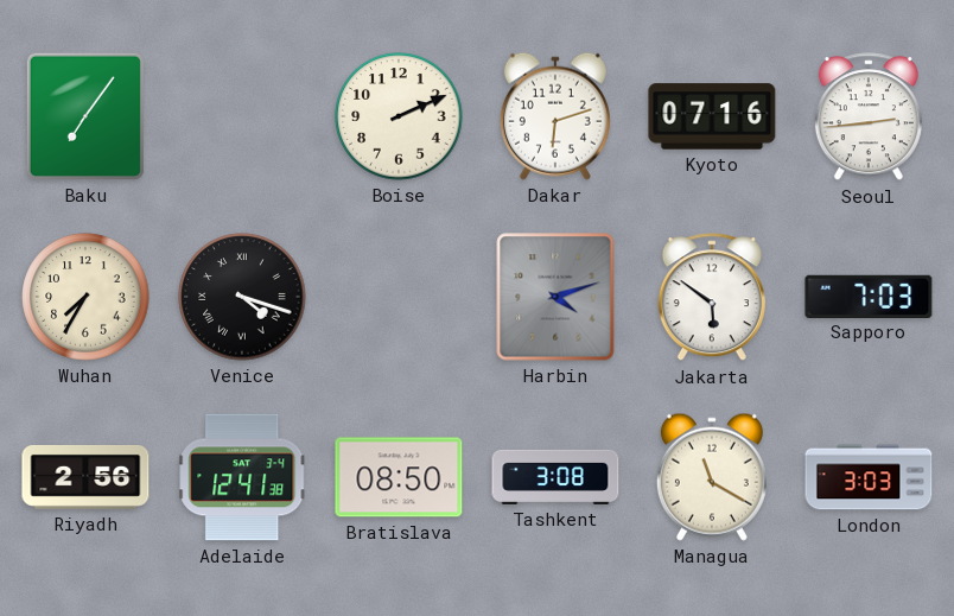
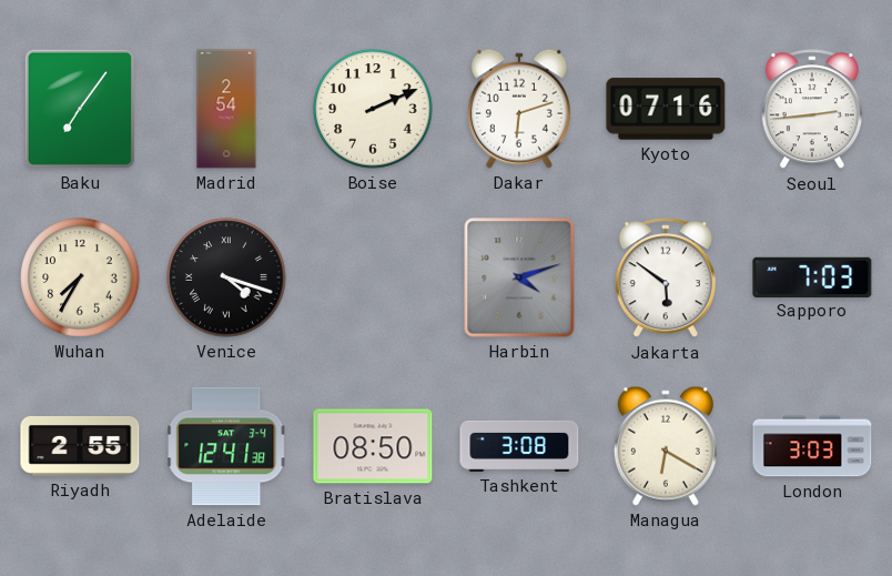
Madrid: none -> 2:54 (226, 109)
Riyadh: 2:56 -> 2:55 (80, 446)
Managua: 11:20 -> 6:20 (666, 446)
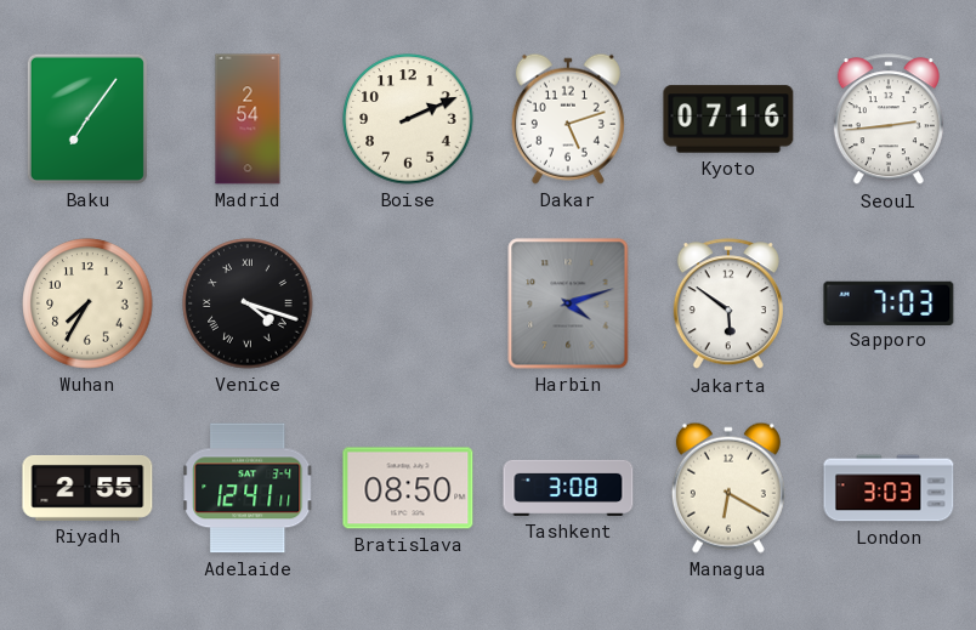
Dakar: 6:12 -> 5:12 (568, 119)
Adelaide: 12:41:38 -> 12:41:11 (249, 488)
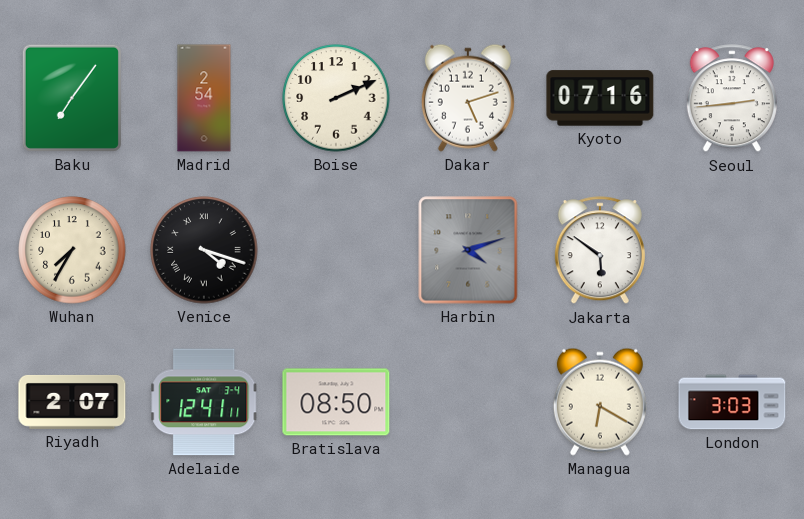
Sapporo: 7:03 -> none (889, 302)
Riyadh: 2:55 -> 2:07 (72, 402)
Tashkent: 3:08 -> none (568, 488)
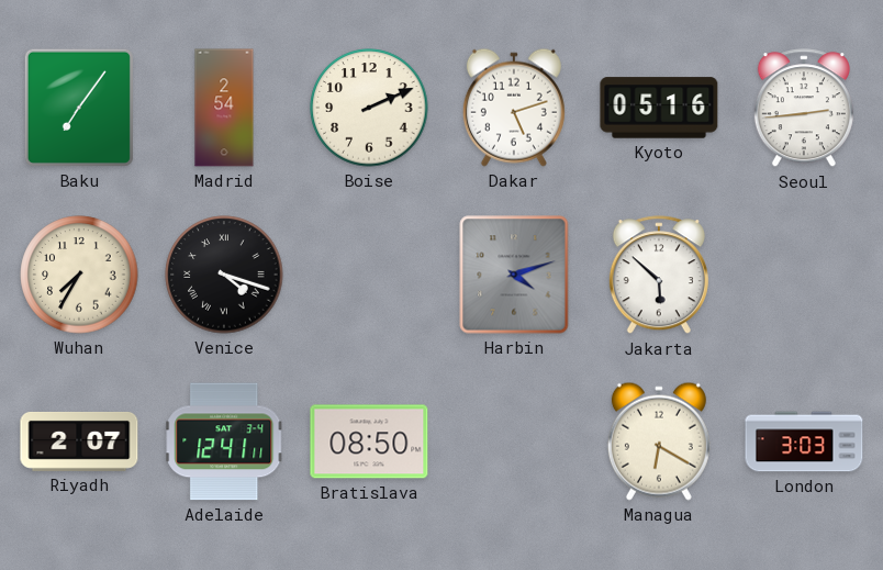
Kyoto: 07:16 -> 05:16 (659, 108)
Jakarta: 5:51 -> 5:52 (659, 276)
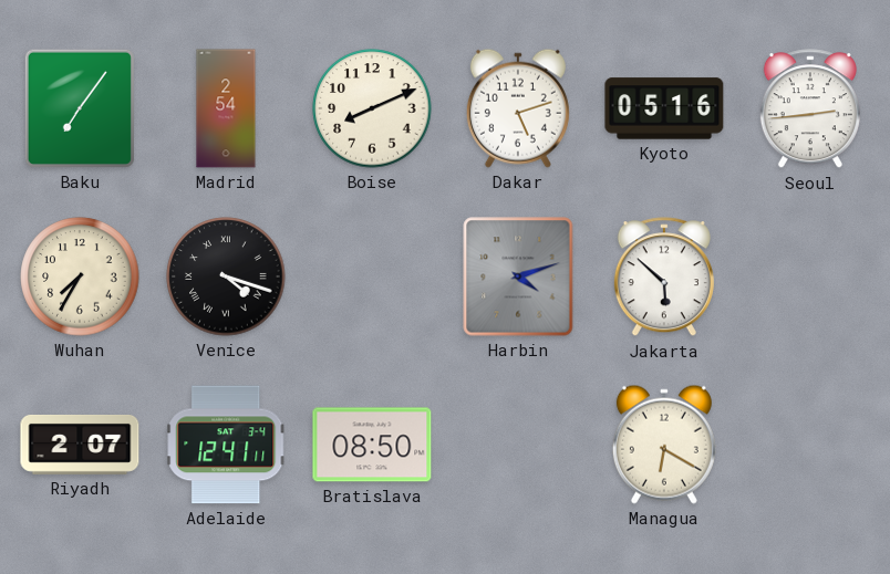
Boise: 2:11 -> 8:11 (372, 108)
London: 3:03 -> none (804, 442)
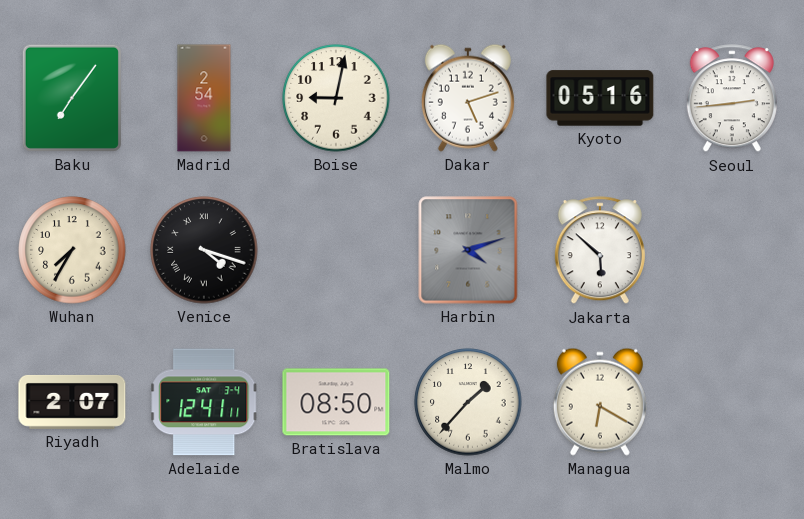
Boise: 8:11 -> 9:02 (336, 98)
Malmo: none -> 1:37 (468, 402)
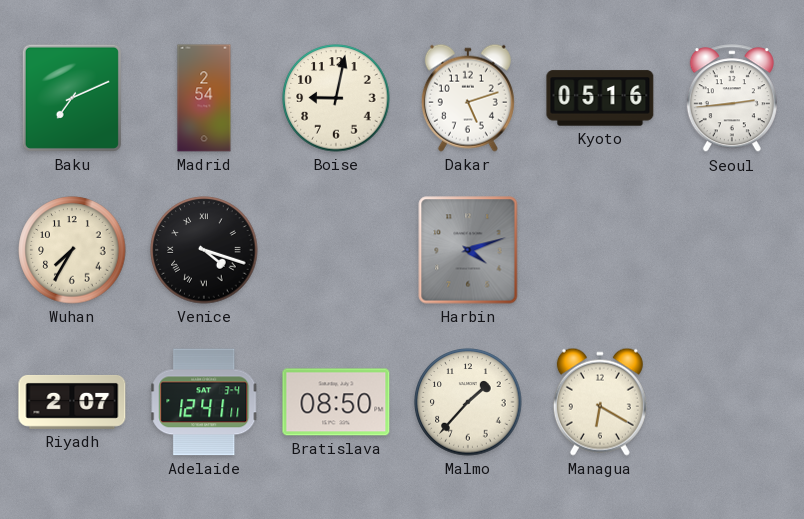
Baku: 7:06 -> 7:11 (72, 98)
Jakarta: 5:52 -> none (600, 251)
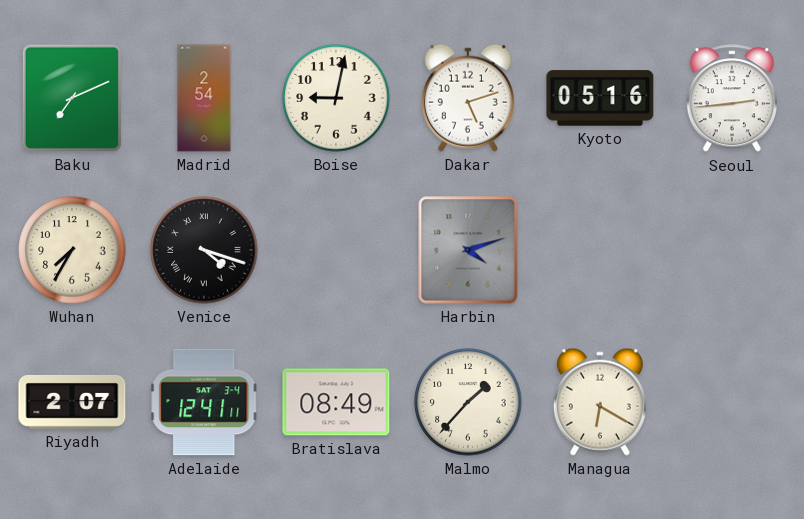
Bratislava: 08:50 -> 08:49 (336, 402)
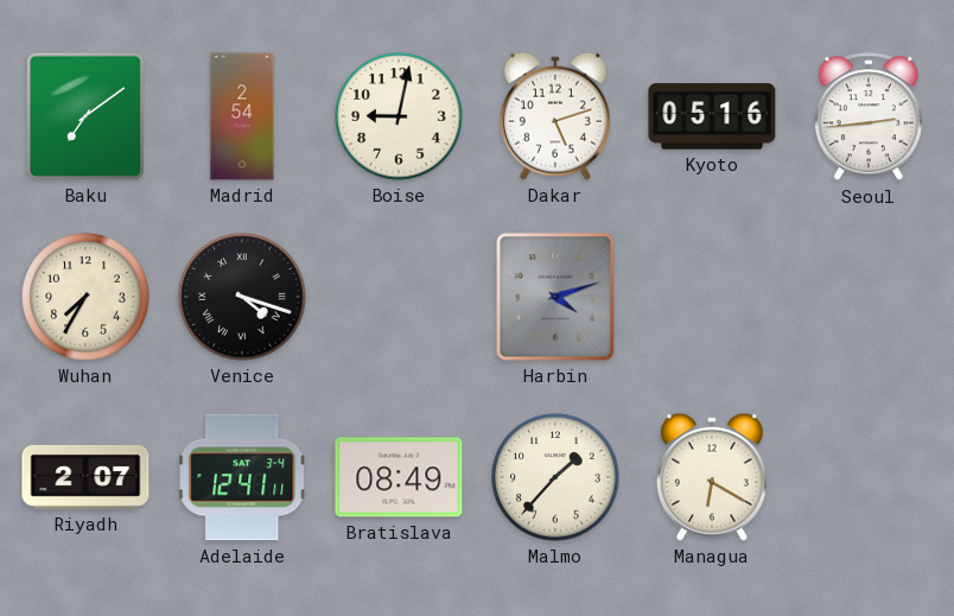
Baku: 7:11 -> 7:09 (85, 116)
